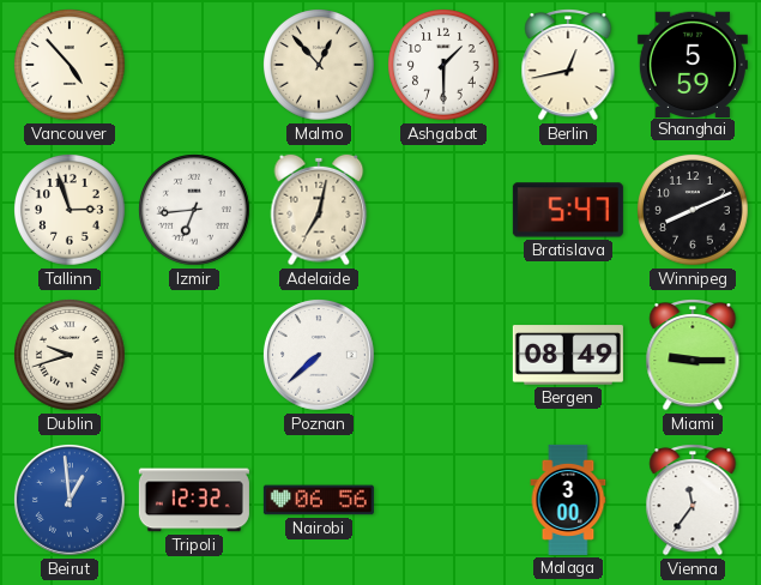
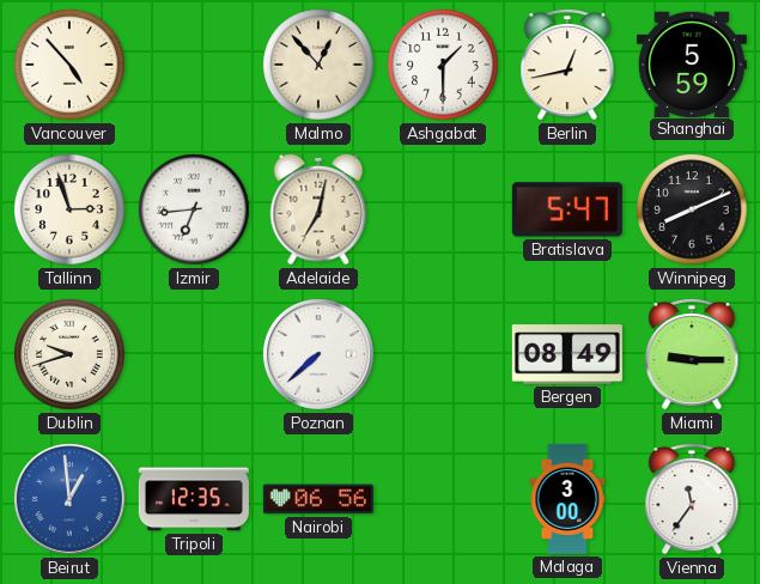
Tripoli: 12:32 -> 12:35 (194, 499)
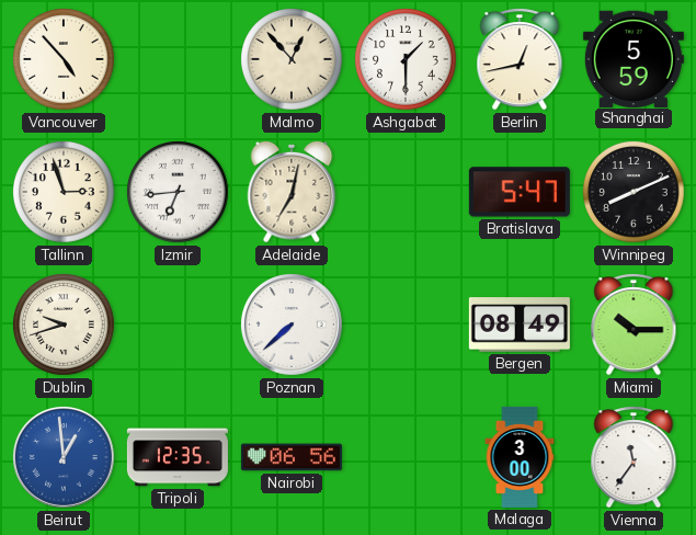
Miami: 9:15 -> 10:15 (634, 326)
